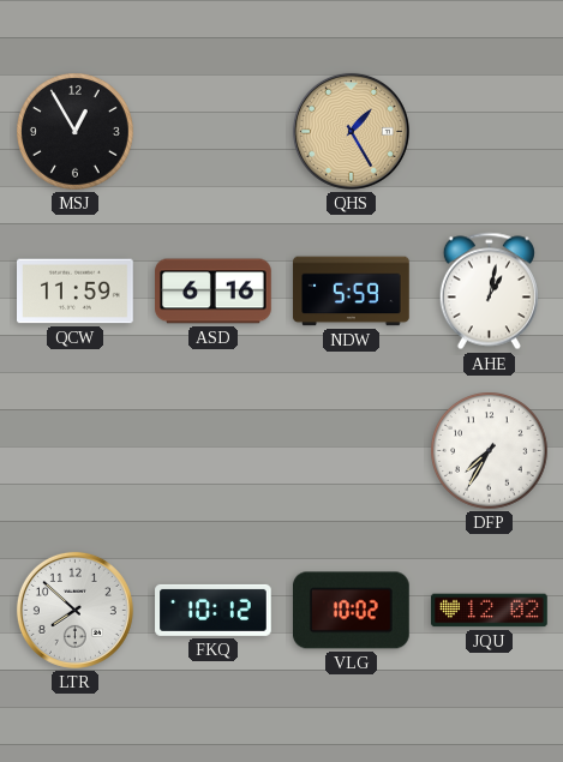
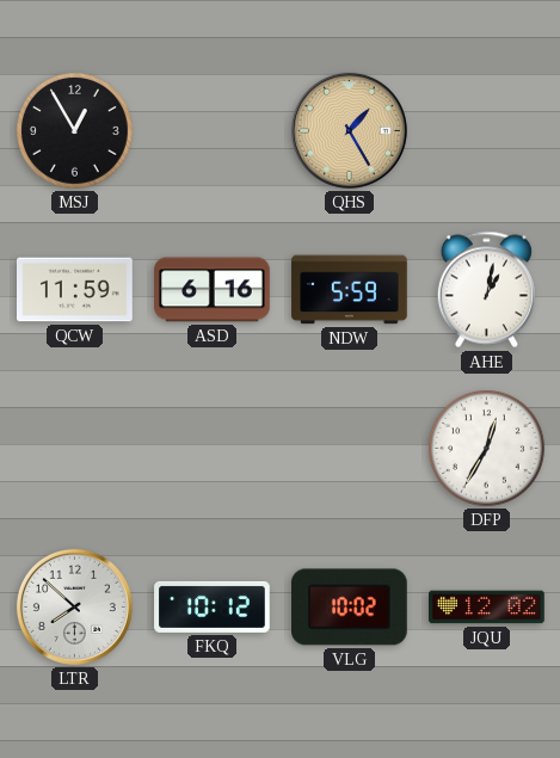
DFP: 7:35 -> 12:35 (487, 449)
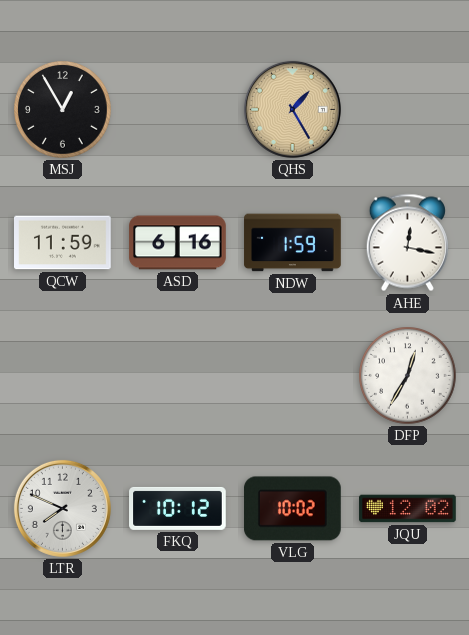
NDW: 5:59 -> 1:59 (293, 243)
AHE: 1:02 -> 12:17 (407, 243)
LTR: 7:52 -> 7:49 (62, 508)
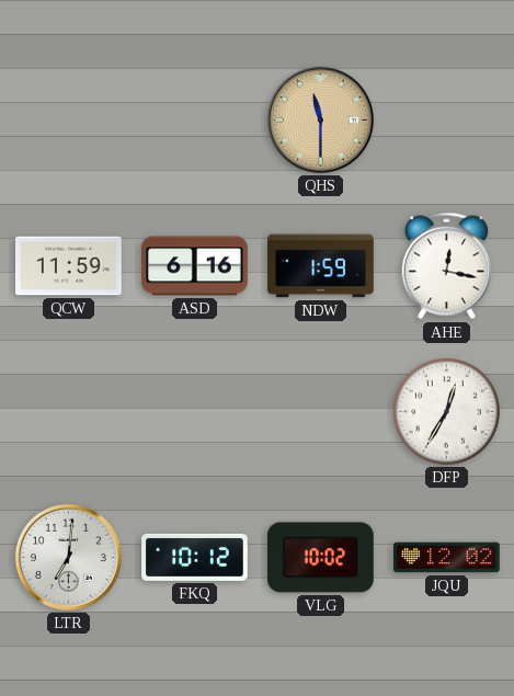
MSJ: 12:55 -> none (63, 110)
QHS: 1:25 -> 11:30 (320, 119)
LTR: 7:49 -> 7:01 (68, 557)
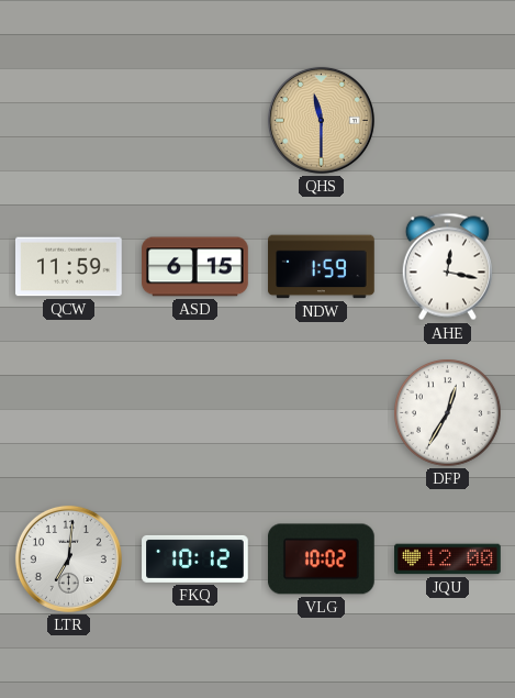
ASD: 6:16 -> 6:15 (195, 267)
JQU: 12:02 -> 12:00 (448, 559)
